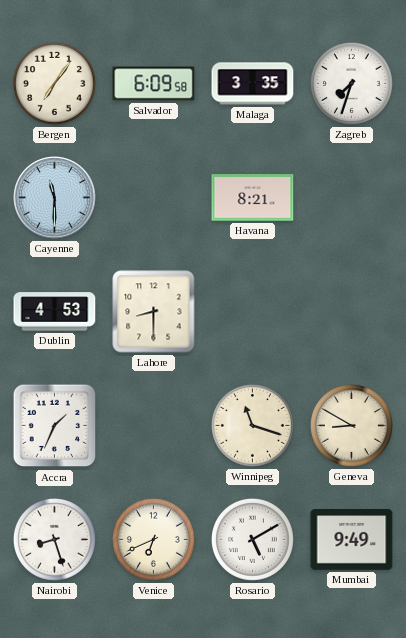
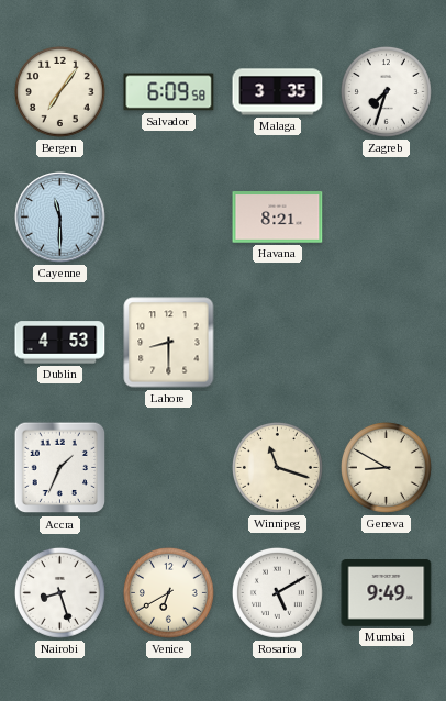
Venice: 6:41 -> 6:40 (168, 592)
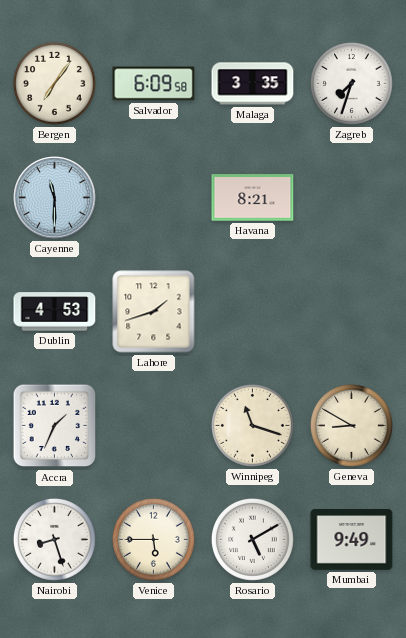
Lahore: 8:30 -> 1:42 (154, 312)
Venice: 6:40 -> 5:45 (153, 539)
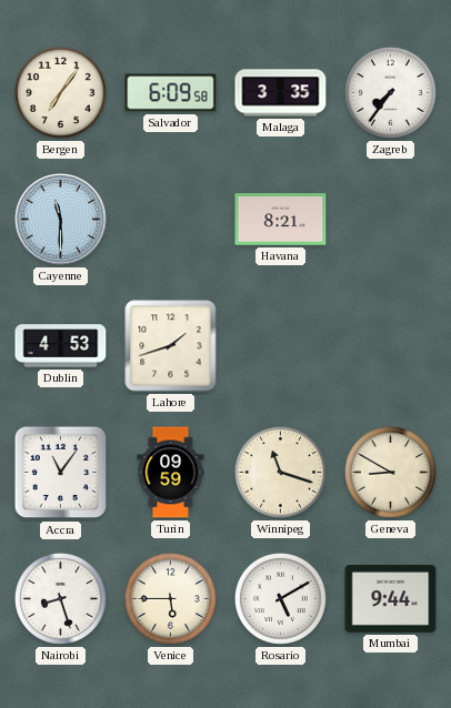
Zagreb: 7:33 -> 7:36 (390, 92)
Accra: 1:34 -> 11:06 (61, 473)
Turin: none -> 09:59 (171, 473)
Mumbai: 9:49 -> 9:44 (391, 599)
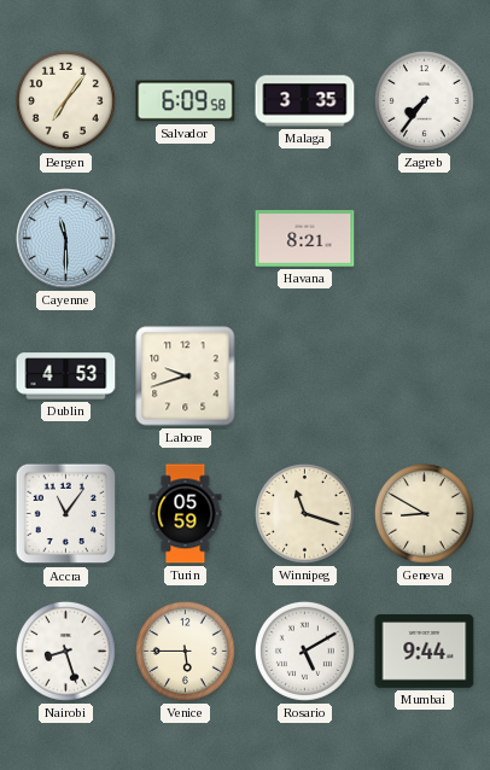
Lahore: 1:42 -> 9:42 (186, 377)
Turin: 09:59 -> 05:59 (186, 514)
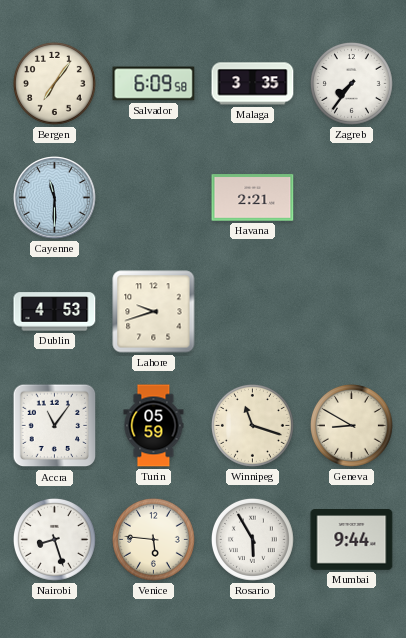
Havana: 8:21 -> 2:21 (253, 198)
Venice: 5:45 -> 5:46 (153, 539)
Rosario: 5:10 -> 5:55 (252, 539)
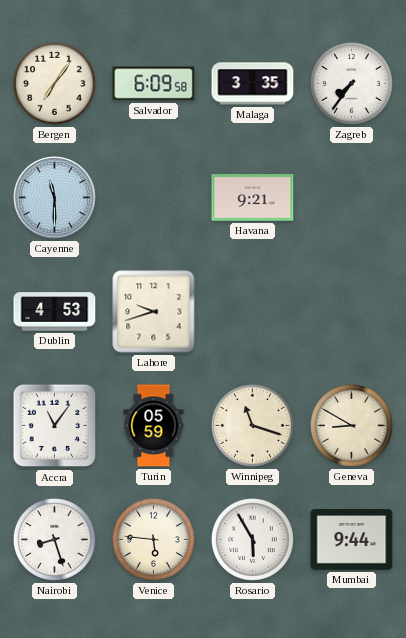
Havana: 2:21 -> 9:21 (253, 198)
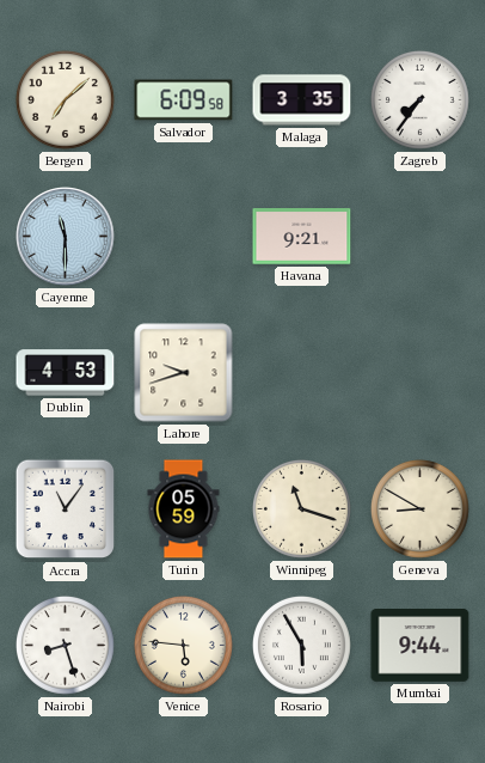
Bergen: 7:06 -> 7:08 (65, 99)
